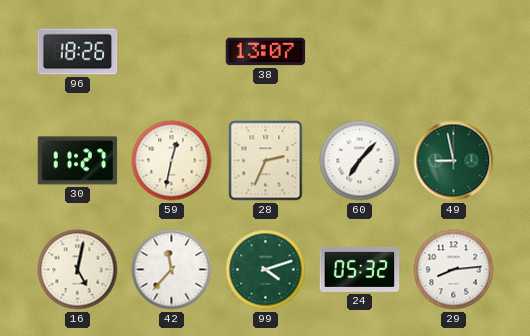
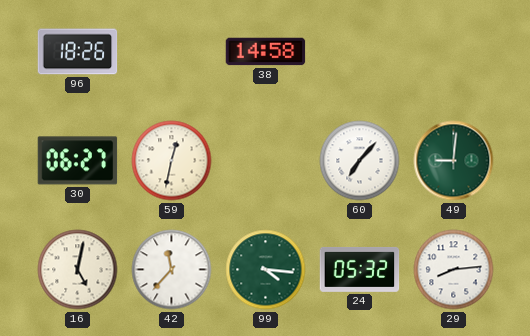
38: 13:07 -> 14:58 (266, 52)
30: 11:27 -> 06:27 (78, 161)
28: 2:34 -> none (266, 161)
49: 8:58 -> 9:01 (454, 161)
99: 4:12 -> 4:16 (266, 270)
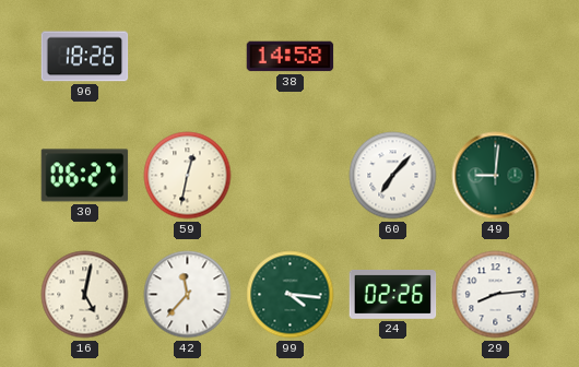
24: 05:32 -> 02:26 (393, 294)
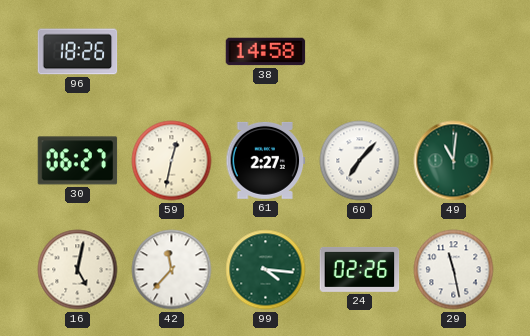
61: none -> 2:27 (266, 160)
49: 9:01 -> 11:01 (454, 161)
29: 8:14 -> 11:28 (454, 270)
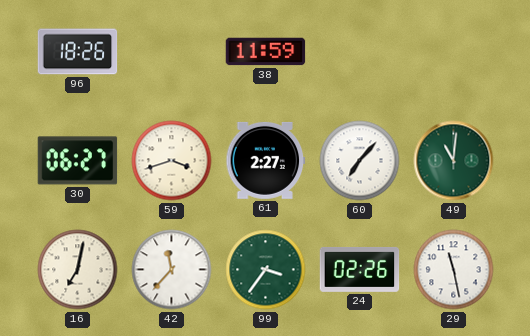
38: 14:58 -> 11:59 (266, 52)
59: 12:32 -> 3:42 (172, 161)
16: 5:02 -> 7:02 (78, 270)
99: 4:16 -> 3:36 (266, 270)
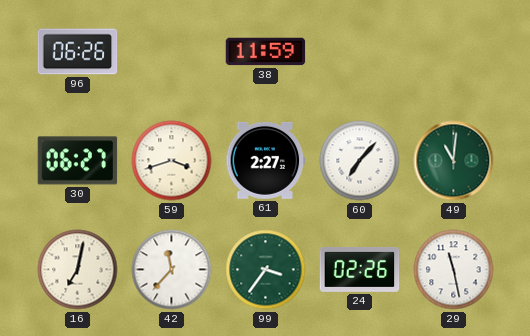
96: 18:26 -> 06:26 (78, 52)
